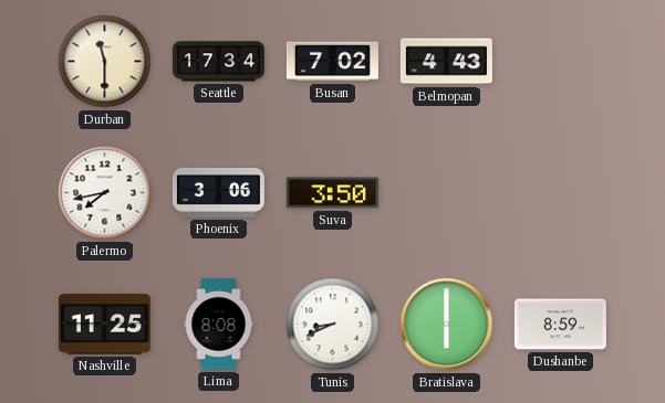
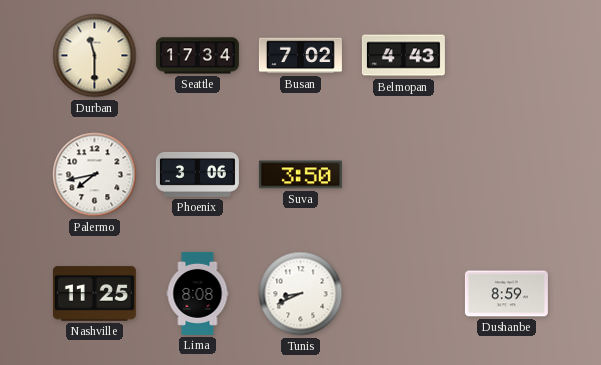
Bratislava: 6:00 -> none (447, 325)
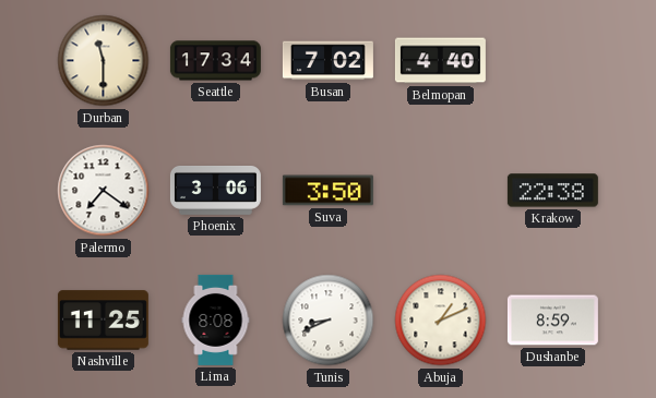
Belmopan: 4:43 -> 4:40 (440, 61)
Palermo: 7:43 -> 7:21 (104, 191)
Krakow: none -> 22:38 (552, 191)
Abuja: none -> 1:11 (441, 321)
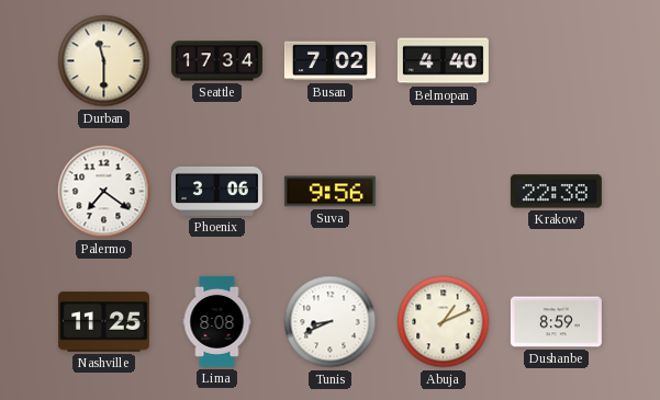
Suva: 3:50 -> 9:56 (329, 192)
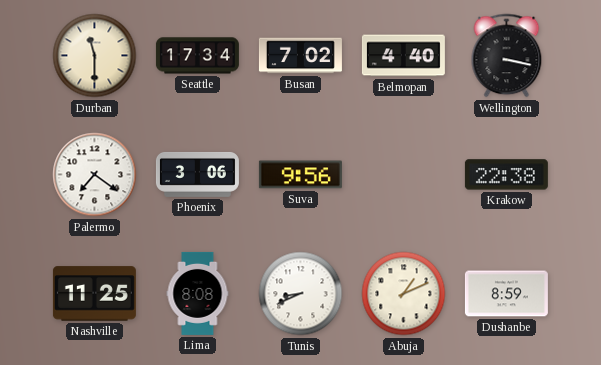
Wellington: none -> 3:17 (507, 56)
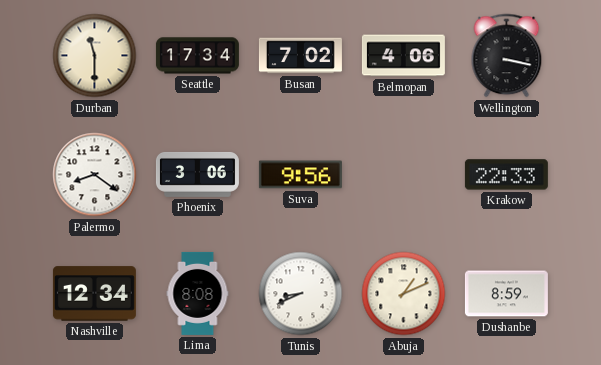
Belmopan: 4:40 -> 4:06 (403, 56)
Palermo: 7:21 -> 8:21 (95, 175)
Krakow: 22:38 -> 22:33 (506, 175)
Nashville: 11:25 -> 12:34 (94, 294)
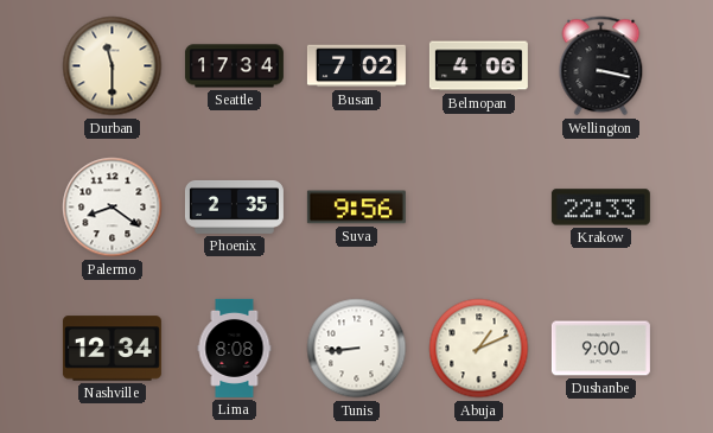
Phoenix: 3:06 -> 2:35 (234, 206)
Tunis: 8:41 -> 8:44 (357, 349)
Dushanbe: 8:59 -> 9:00 (600, 349)
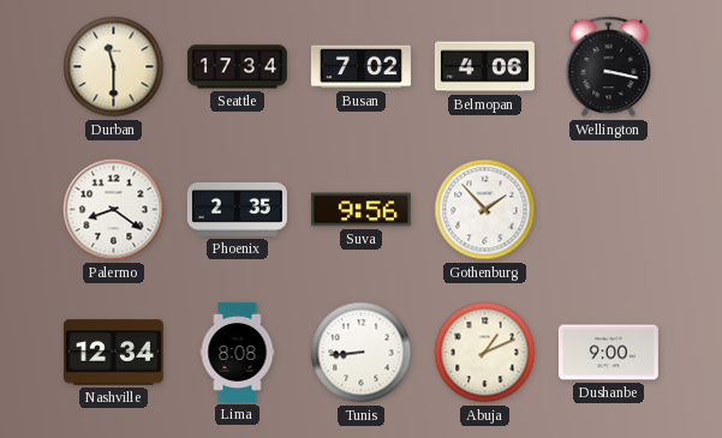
Gothenburg: none -> 1:53 (485, 210)
Krakow: 22:33 -> none (600, 208)
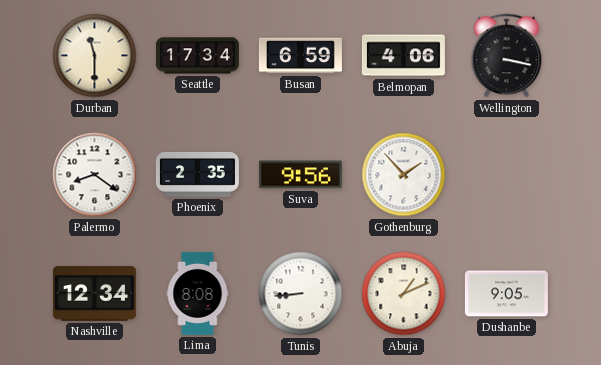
Busan: 7:02 -> 6:59 (300, 56)
Dushanbe: 9:00 -> 9:05 (506, 294)
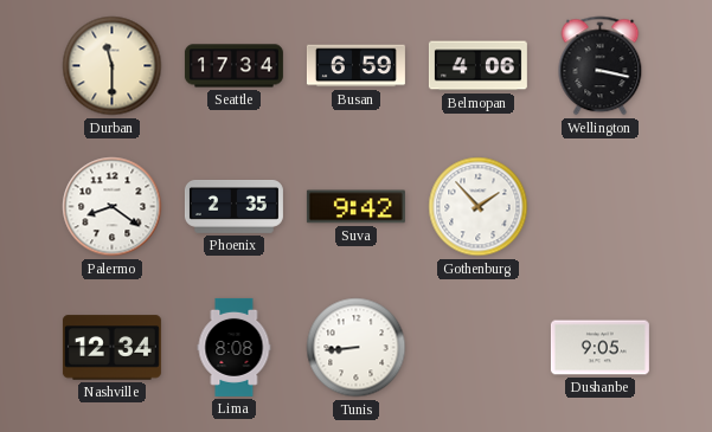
Suva: 9:56 -> 9:42 (355, 207)
Abuja: 1:11 -> none (404, 294)
